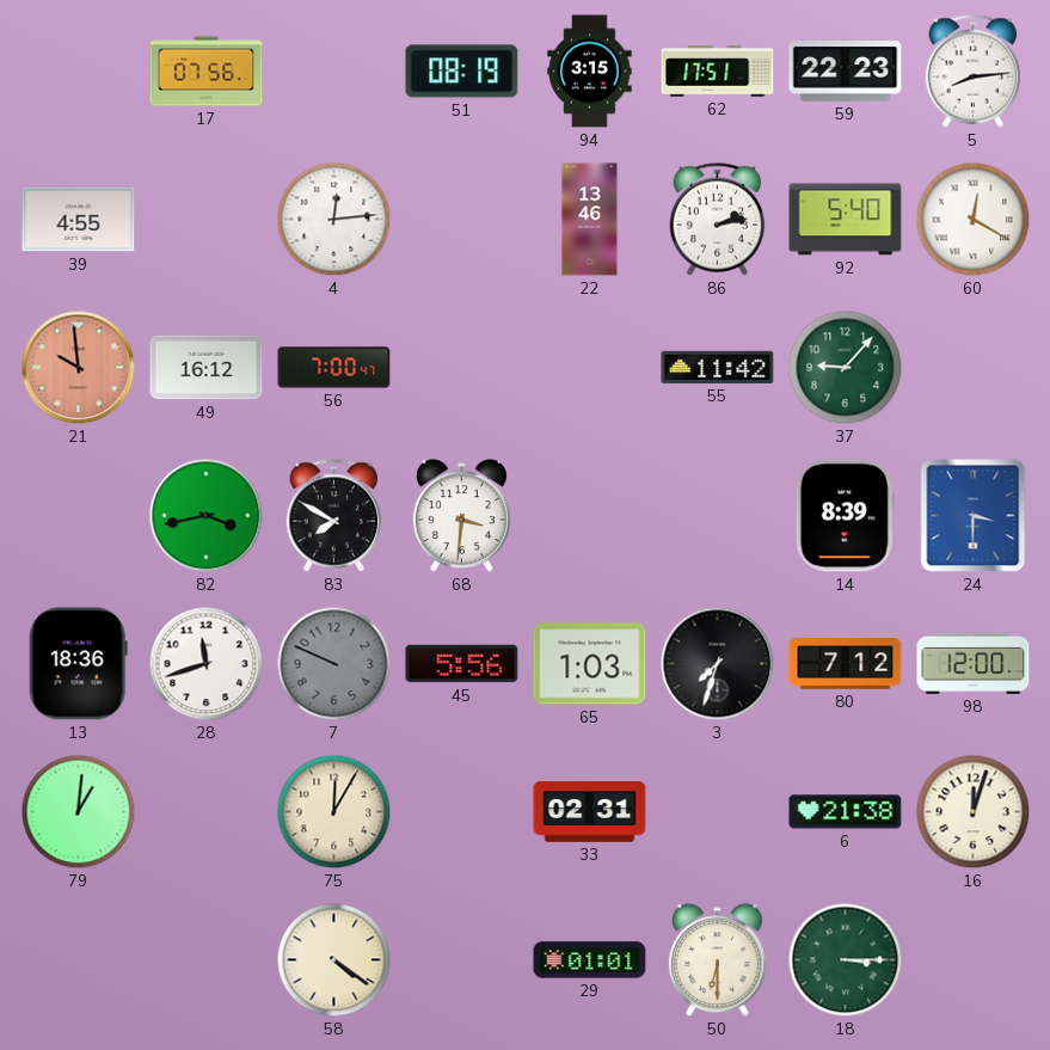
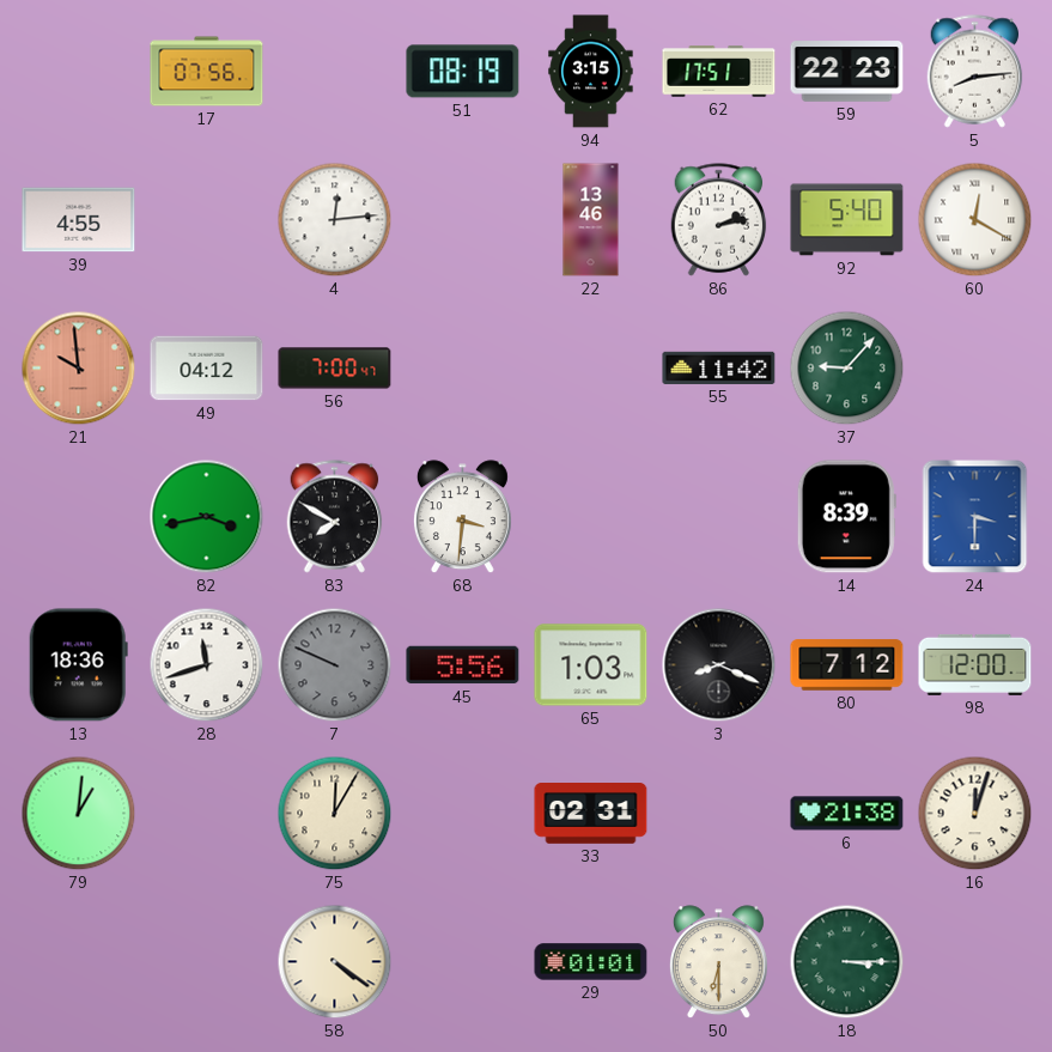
49: 16:12 -> 04:12 (207, 369)
3: 7:33 -> 8:19 (719, 665)
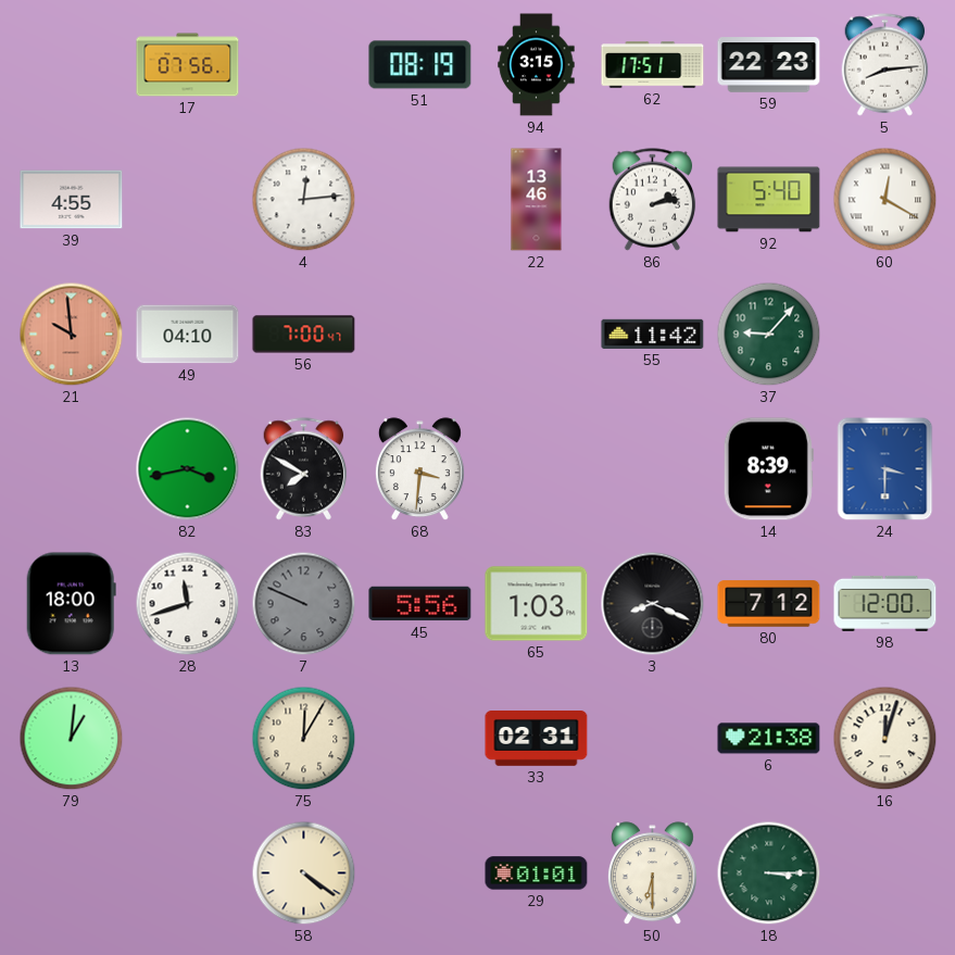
49: 04:12 -> 04:10 (188, 335)
13: 18:36 -> 18:00 (71, 604)
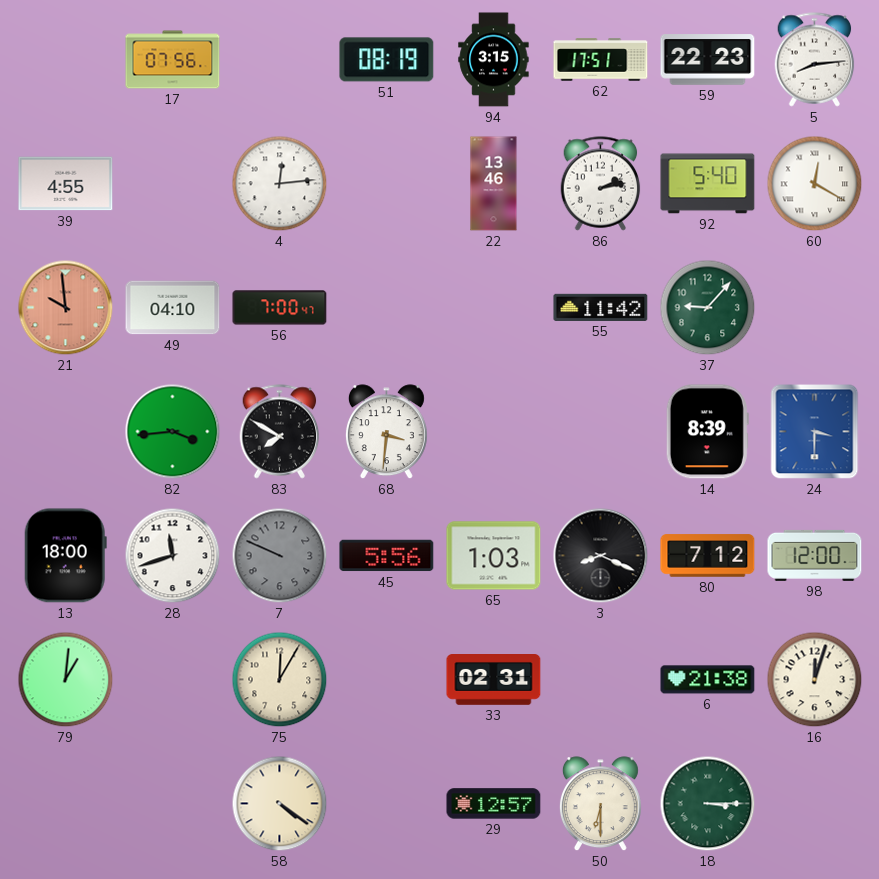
82: 3:43 -> 3:44 (173, 432)
29: 01:01 -> 12:57 (494, 804)
